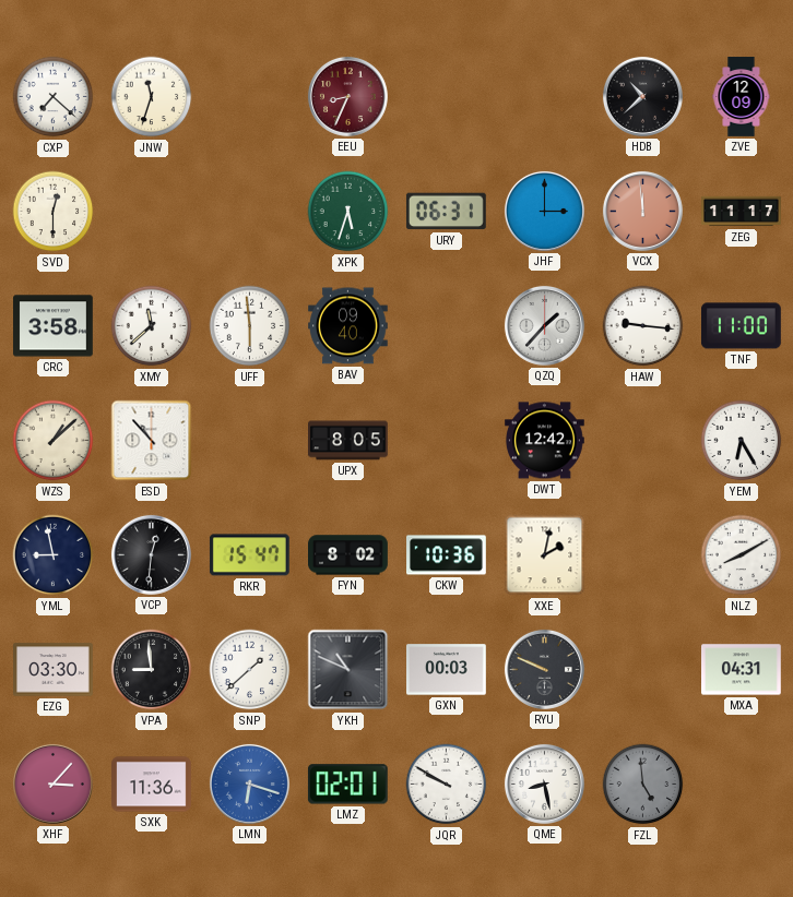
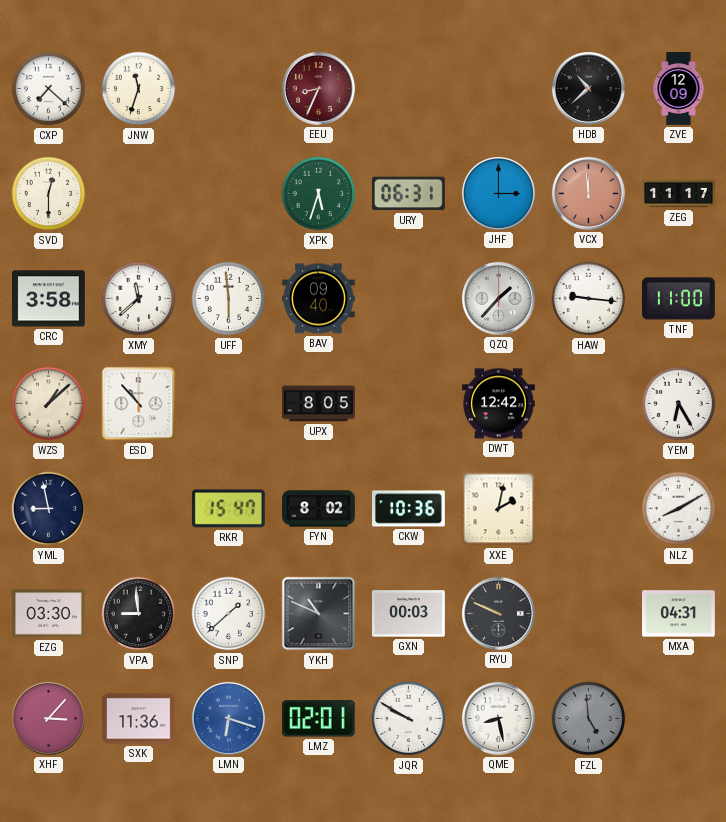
VCP: 12:31 -> none (151, 554)
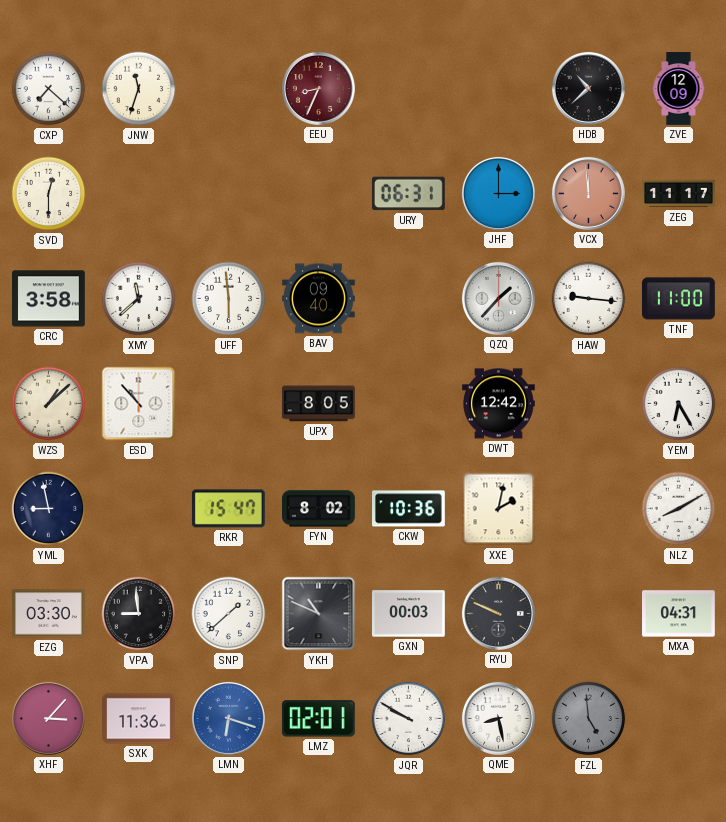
XPK: 5:33 -> none (319, 194)
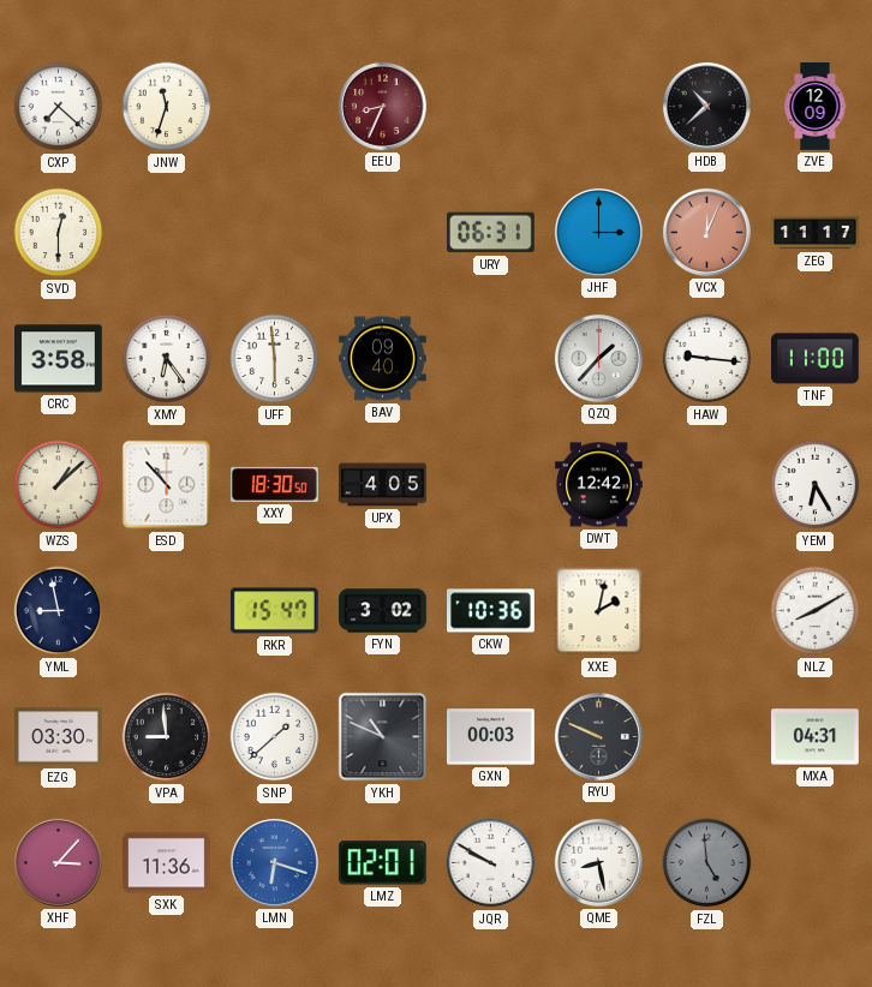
VCX: 11:59 -> 12:04 (706, 232)
XMY: 11:38 -> 6:24 (167, 359)
XXY: none -> 18:30 (275, 484)
UPX: 8:05 -> 4:05 (383, 485)
FYN: 8:02 -> 3:02 (383, 611)
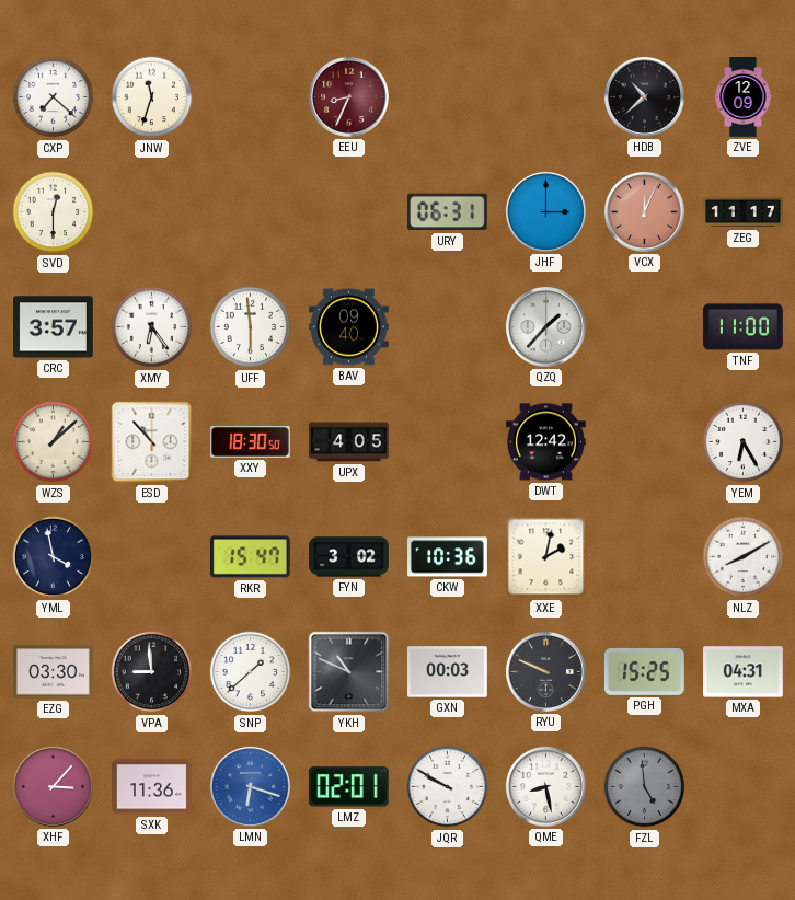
CRC: 3:58 -> 3:57 (54, 327)
HAW: 9:16 -> none (707, 359)
YML: 8:58 -> 3:58 (54, 557)
PGH: none -> 15:25 (645, 672)
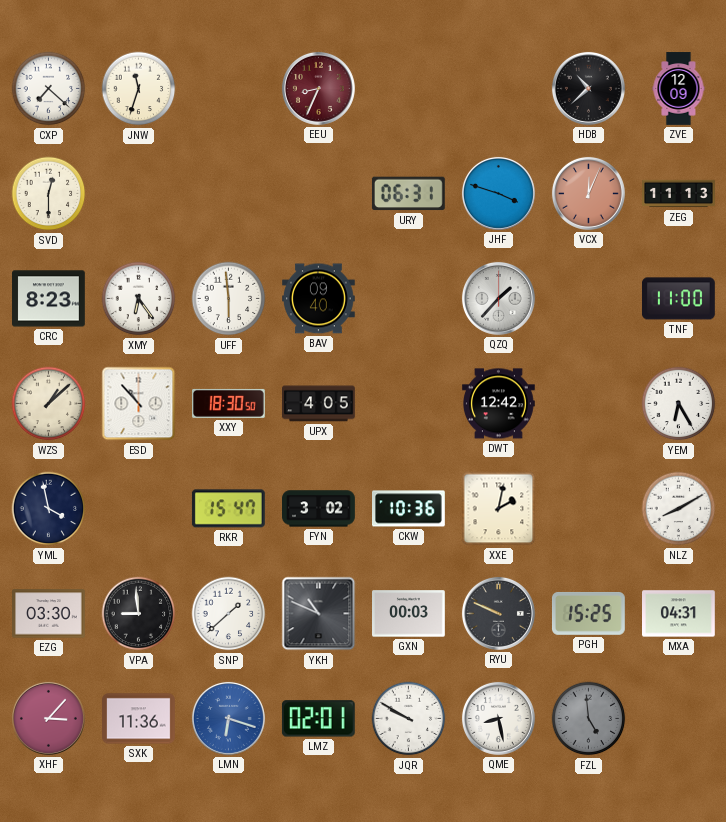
JHF: 3:00 -> 3:48 (498, 193)
ZEG: 11:17 -> 11:13 (679, 194)
CRC: 3:57 -> 8:23 (49, 299)
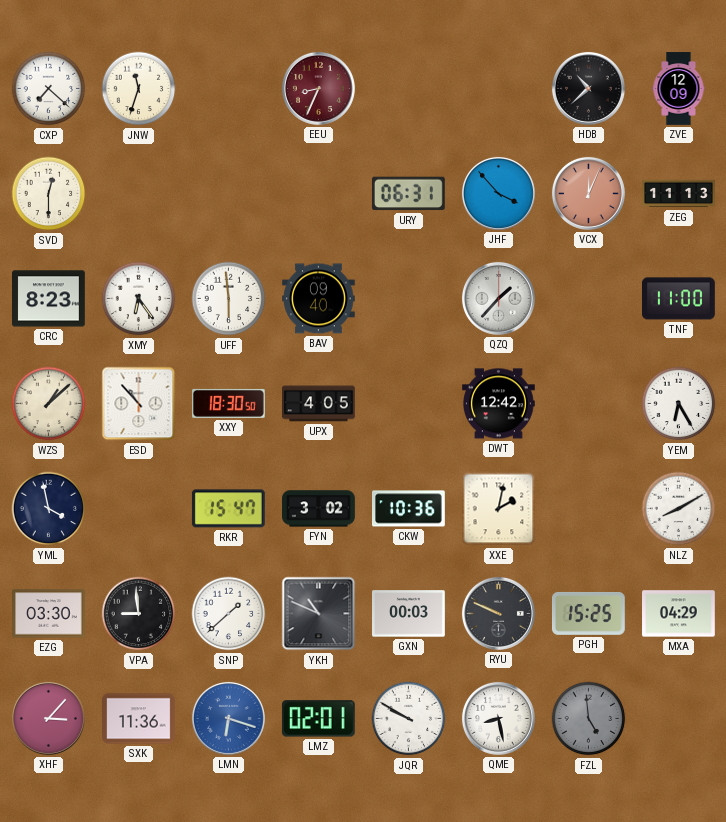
JHF: 3:48 -> 3:53 (498, 193)
MXA: 04:31 -> 04:29 (679, 614)
